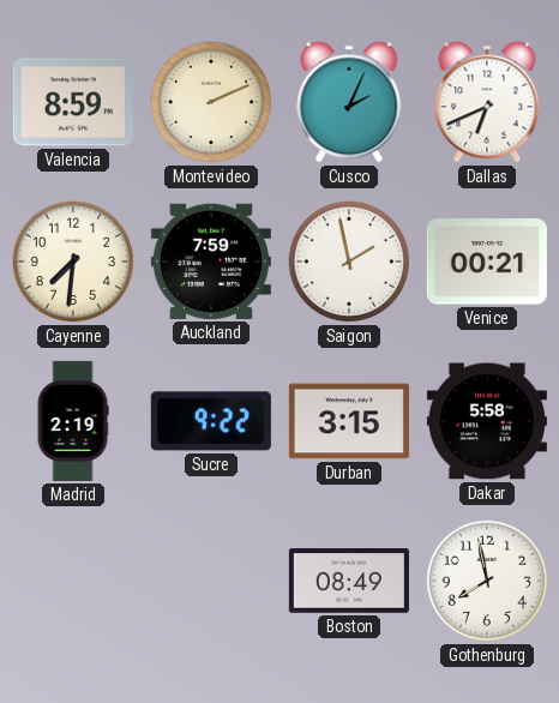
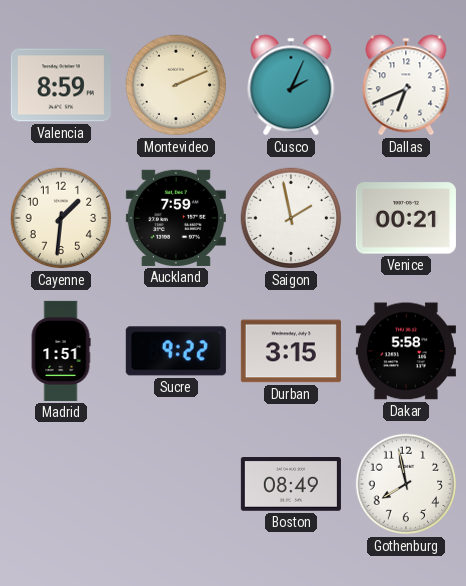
Cayenne: 7:31 -> 1:31 (61, 218)
Madrid: 2:19 -> 1:51 (61, 351)
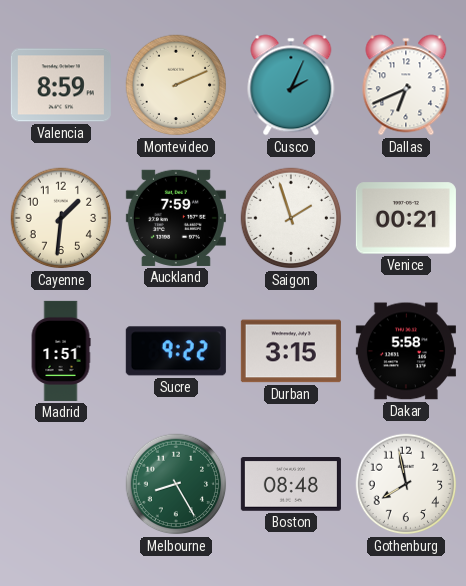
Saigon: 1:58 -> 1:57 (291, 218)
Melbourne: none -> 8:25 (176, 484)
Boston: 08:49 -> 08:48 (291, 485)
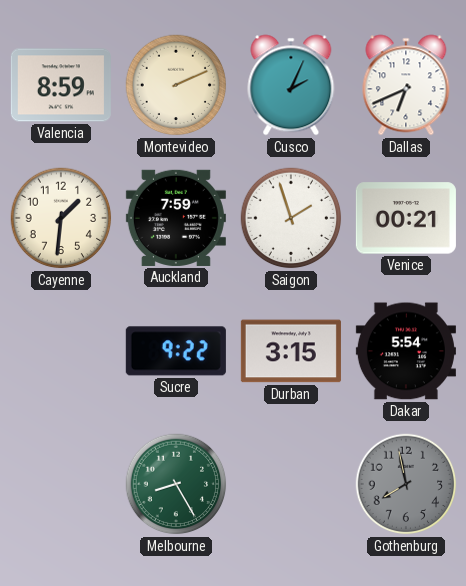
Madrid: 1:51 -> none (61, 351)
Dakar: 5:58 -> 5:54 (406, 351)
Boston: 08:48 -> none (291, 485)
Gothenburg dial: white -> grey (406, 484)
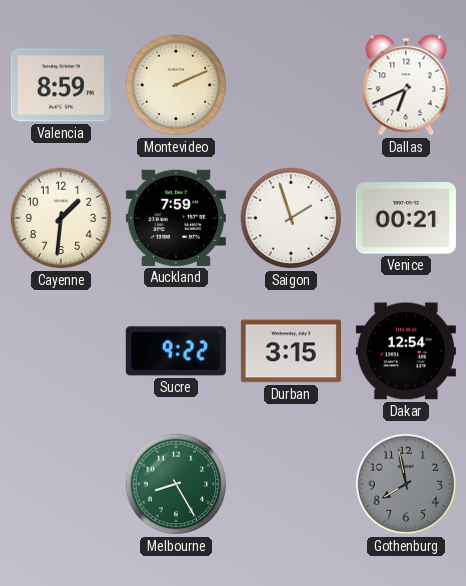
Cusco: 2:04 -> none (291, 85)
Dakar: 5:54 -> 12:54 (406, 351)
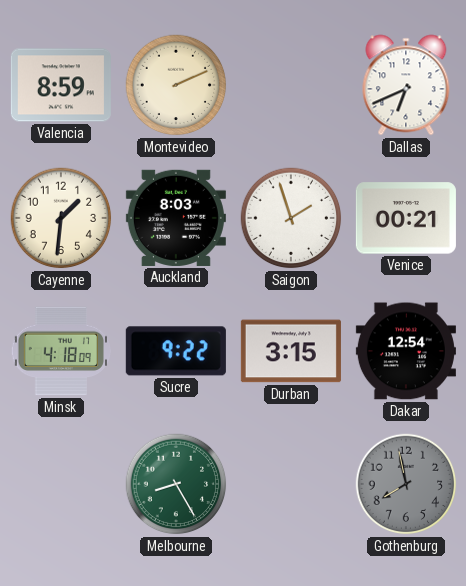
Auckland: 7:59 -> 8:03 (176, 218)
Minsk: none -> 4:18 (60, 351)
